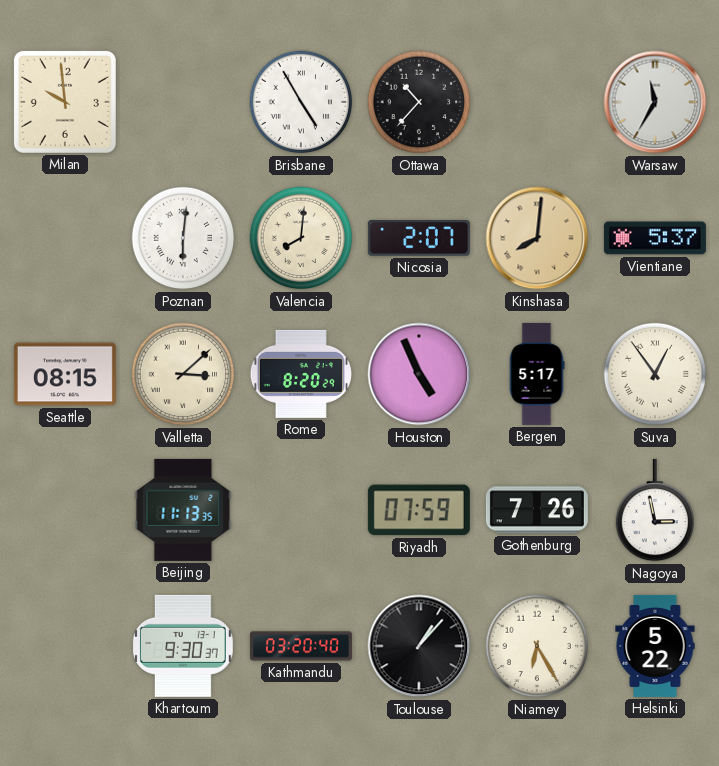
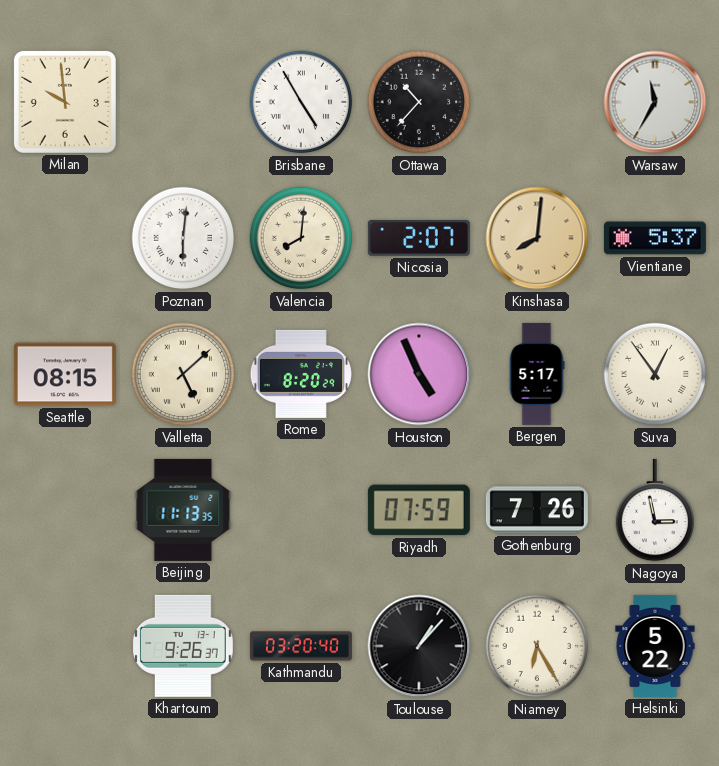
Valletta: 3:08 -> 5:08 (183, 374)
Khartoum: 9:30 -> 9:26 (183, 646)
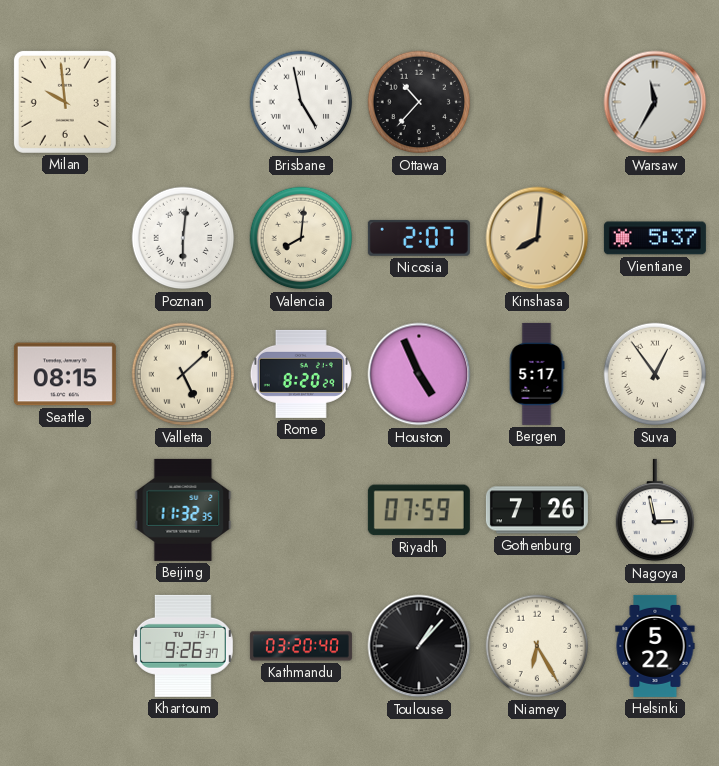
Brisbane: 4:55 -> 4:58 (301, 102)
Beijing: 11:13 -> 11:32 (183, 510)
